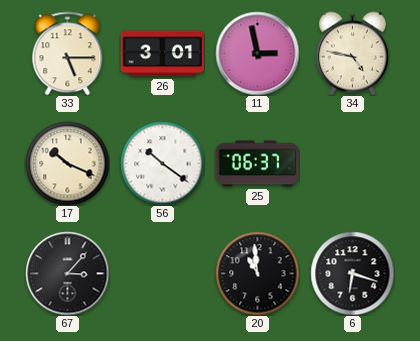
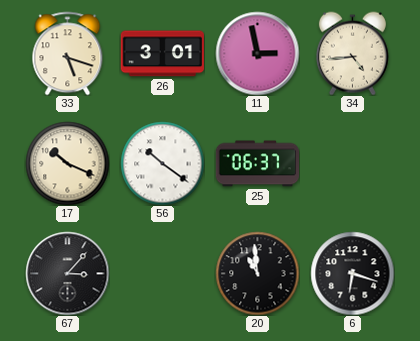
33: 5:15 -> 5:18 (68, 53)
34: 4:47 -> 4:44 (352, 53)
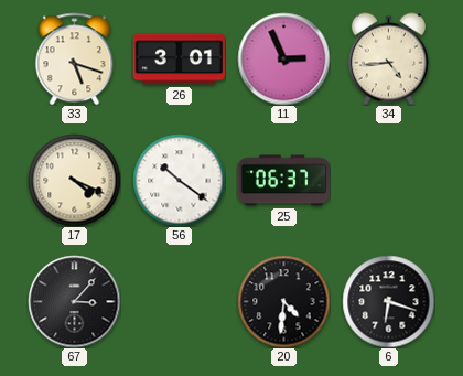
11: 2:58 -> 2:56 (283, 58)
17: 10:19 -> 4:19 (74, 180)
20: 10:59 -> 4:31 (283, 301)
